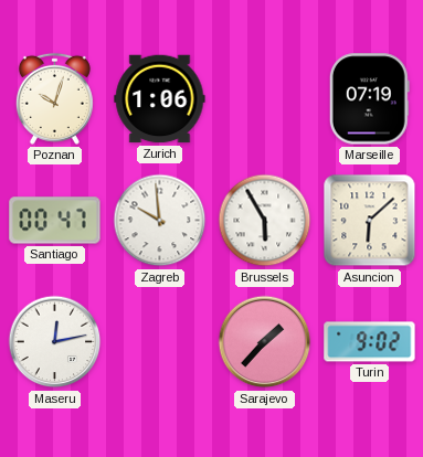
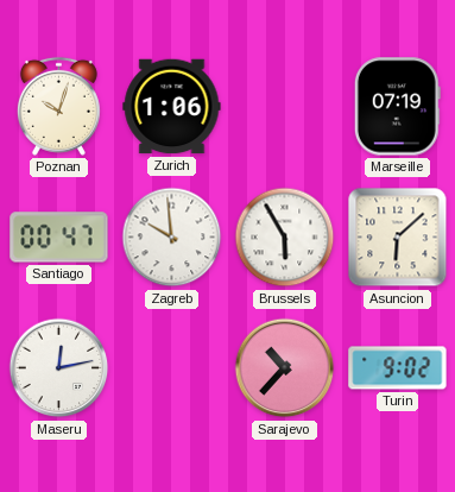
Sarajevo: 1:37 -> 10:37 (285, 368)
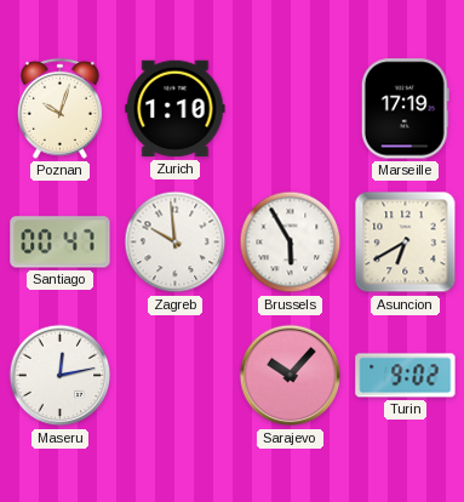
Zurich: 1:06 -> 1:10 (176, 109)
Marseille: 07:19 -> 17:19 (405, 109)
Asuncion: 6:08 -> 6:40 (406, 243)
Sarajevo: 10:37 -> 10:07 (291, 376)
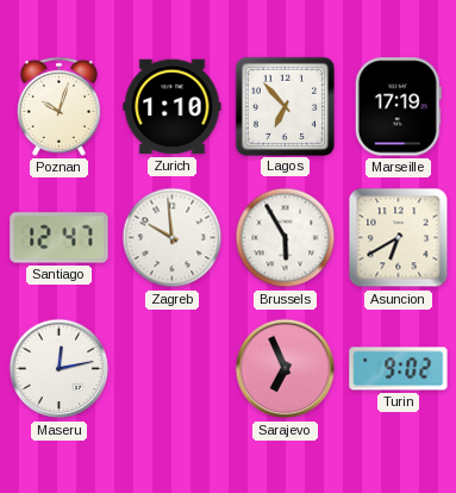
Lagos: none -> 6:53 (285, 106)
Santiago: 00:47 -> 12:47 (60, 238)
Sarajevo: 10:07 -> 6:56 (286, 369)
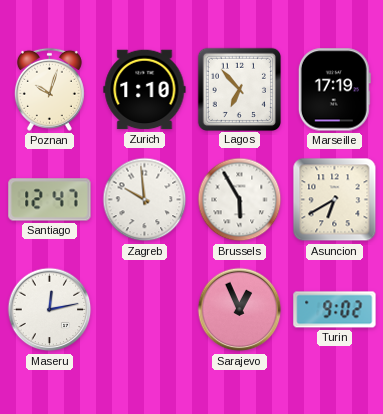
Sarajevo: 6:56 -> 12:56 (240, 310)
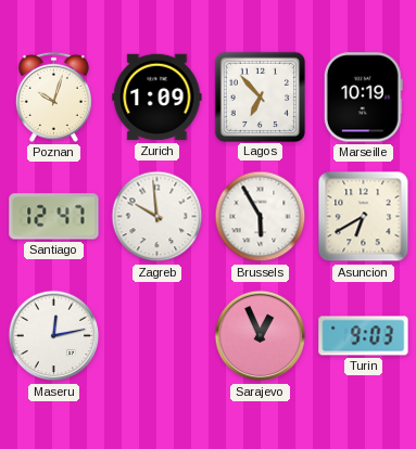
Zurich: 1:10 -> 1:09 (157, 98)
Marseille: 17:19 -> 10:19 (363, 98)
Turin: 9:02 -> 9:03 (364, 336)
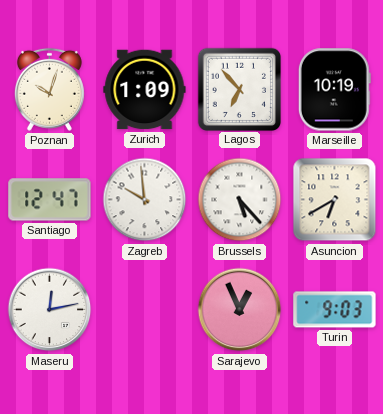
Brussels: 5:55 -> 5:23 (240, 200)
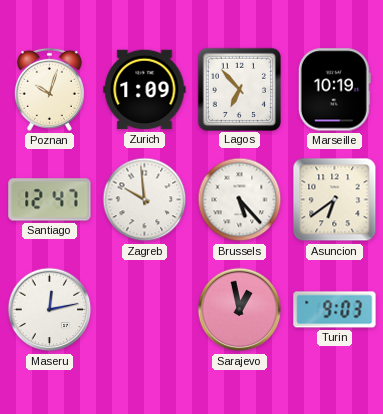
Asuncion: 6:40 -> 6:39 (335, 200)
Sarajevo: 12:56 -> 12:58 (240, 310)
